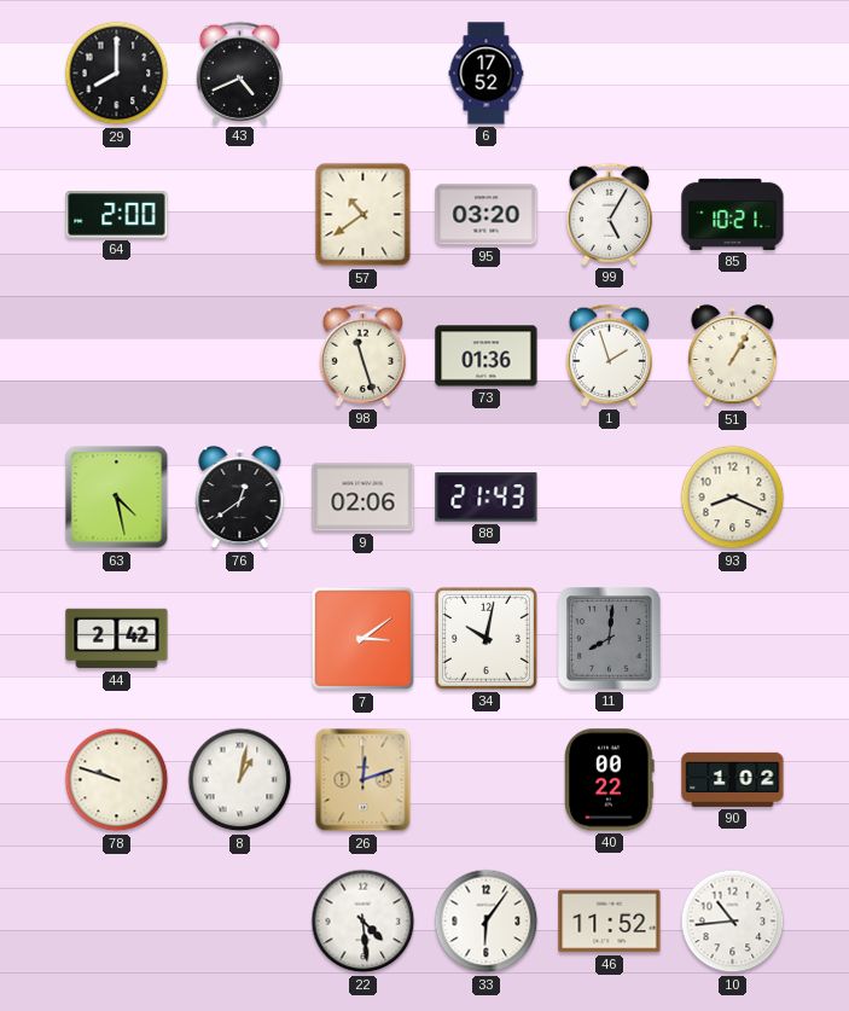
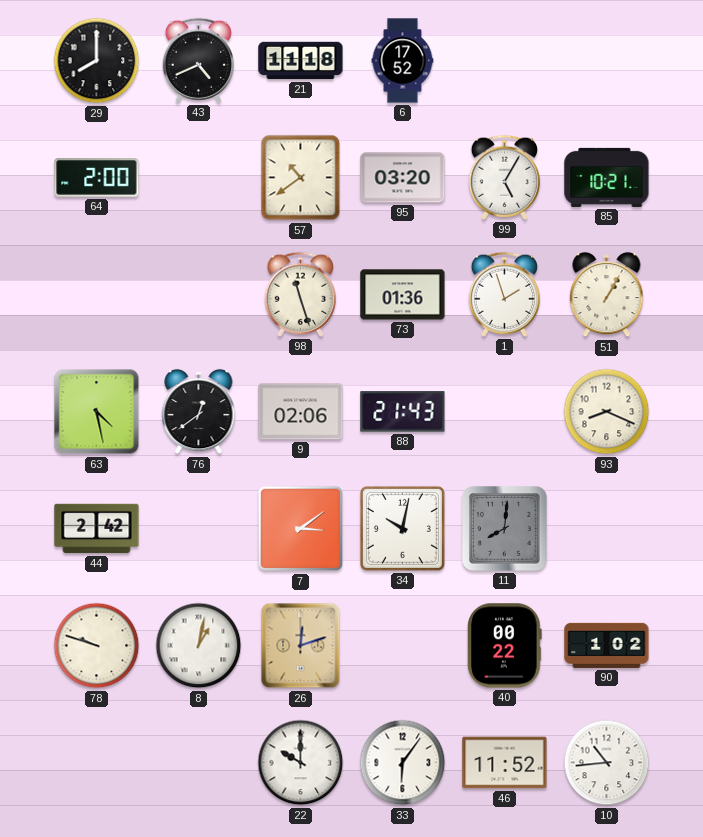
21: none -> 11:18 (301, 61)
22: 4:29 -> 10:00 (301, 763)
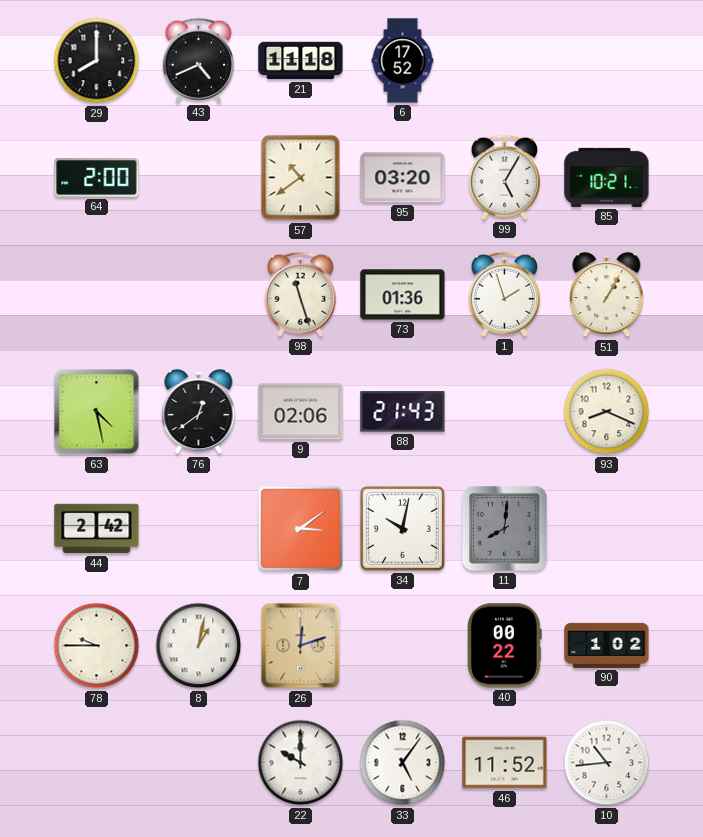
78: 9:48 -> 9:45 (97, 646)
33: 6:06 -> 5:06 (403, 763)
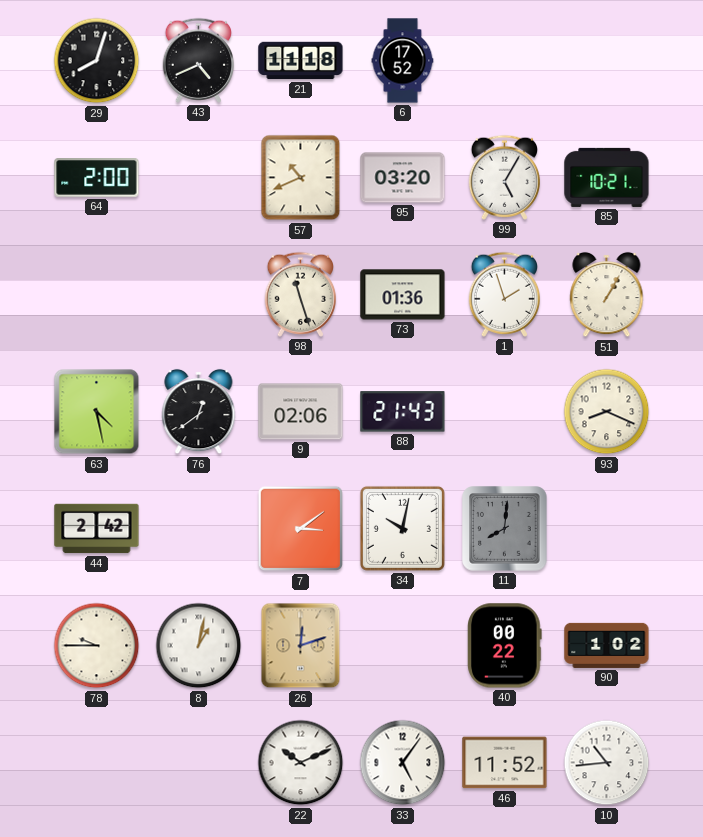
29: 8:00 -> 8:03 (97, 61)
57: 10:39 -> 10:41 (301, 178)
22: 10:00 -> 10:11 (301, 763)
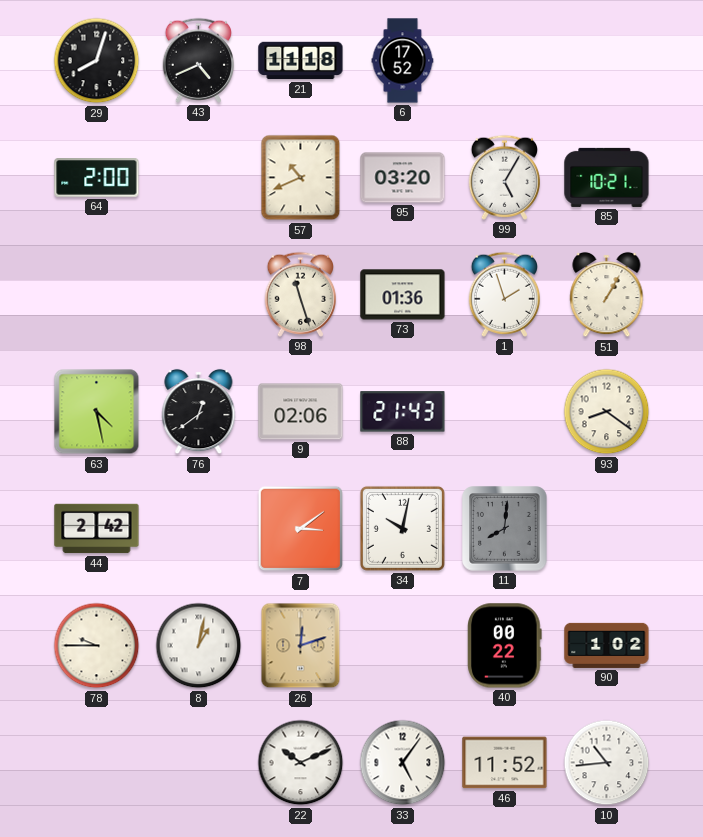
93: 8:19 -> 8:21 (607, 412)
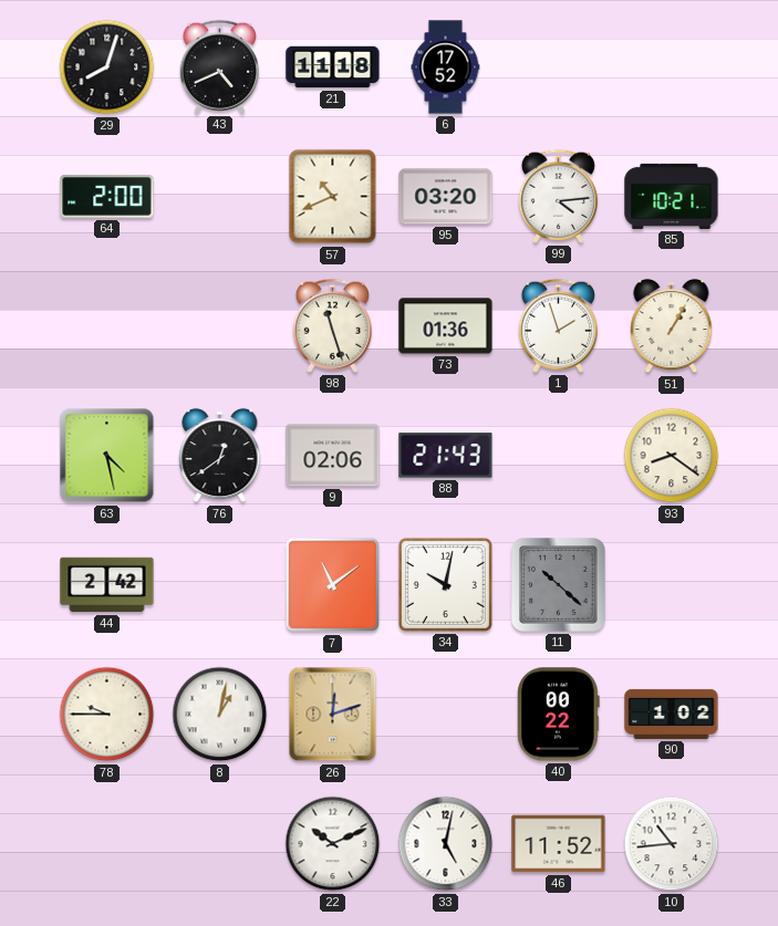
99: 5:05 -> 4:14 (558, 196)
7: 3:09 -> 11:09 (333, 585)
11: 8:01 -> 10:22 (559, 585)
33: 5:06 -> 5:02 (446, 844)
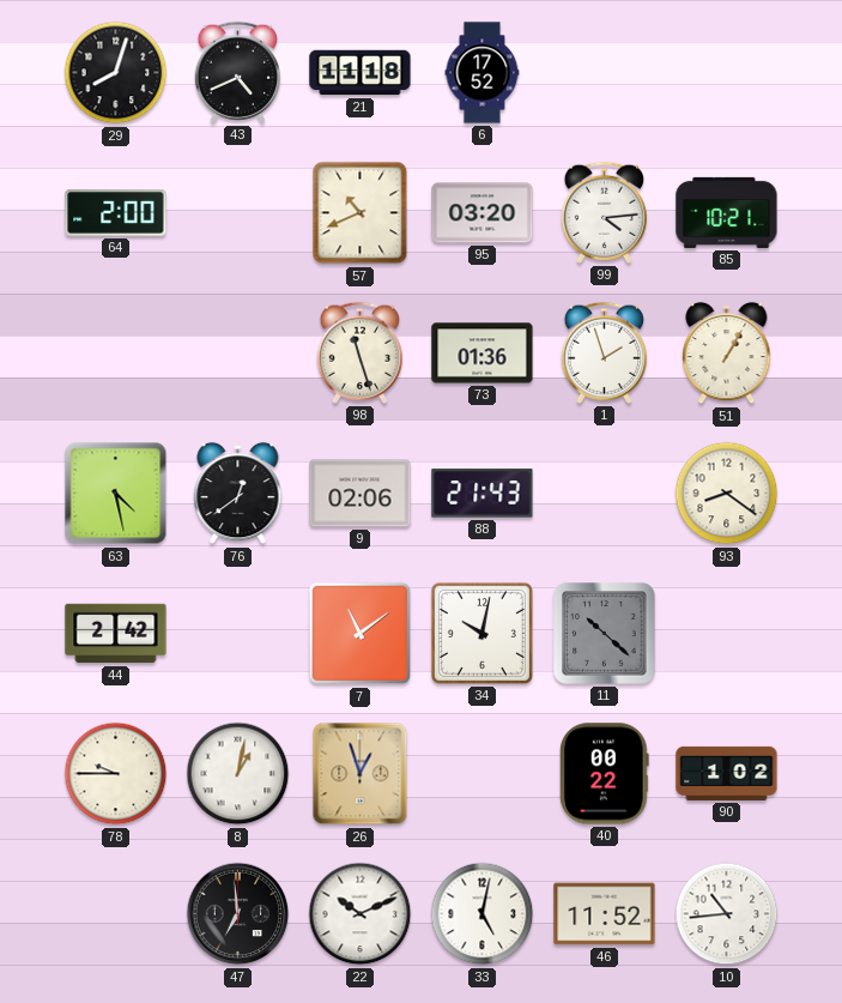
26: 12:12 -> 12:57 (361, 774)
47: none -> 6:59 (238, 914)
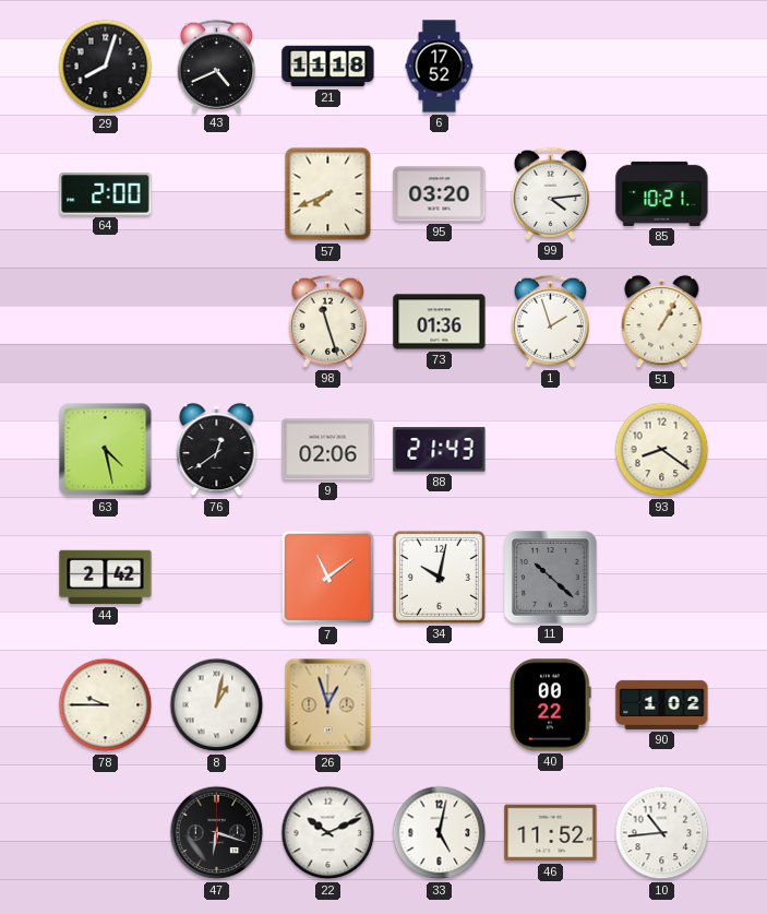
57: 10:41 -> 7:41 (328, 194)
47: 6:59 -> 6:18 (217, 833)
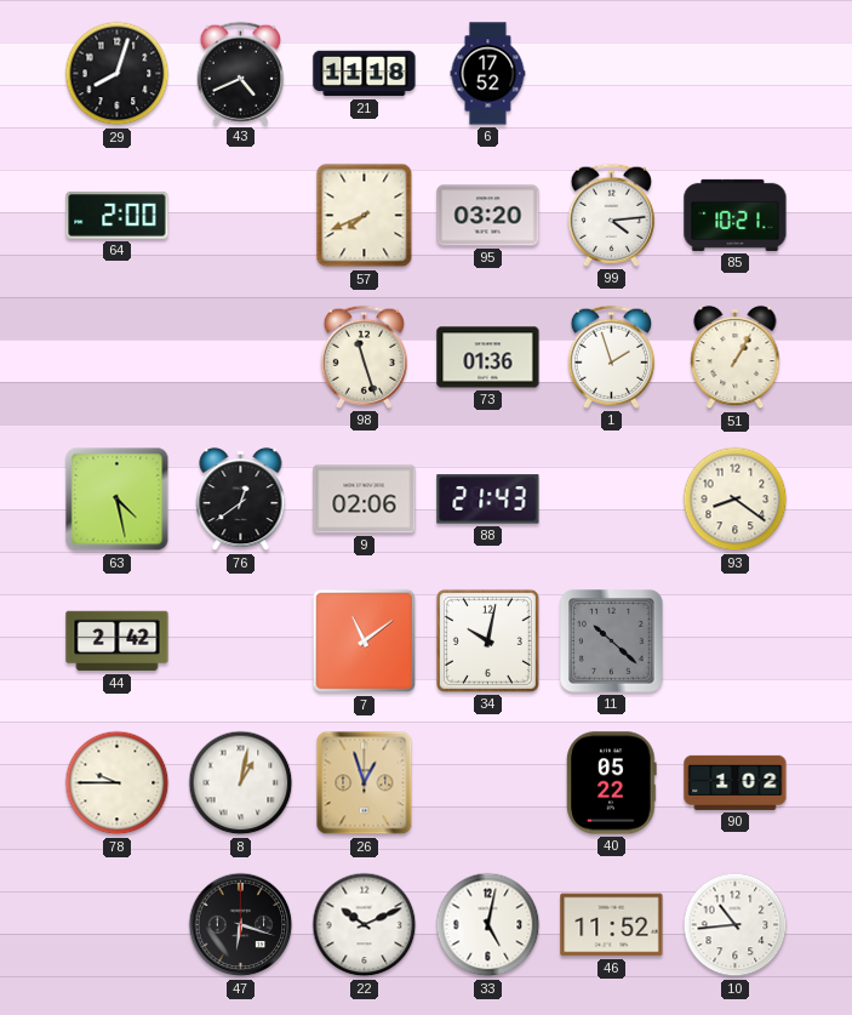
40: 00:22 -> 05:22 (612, 783)
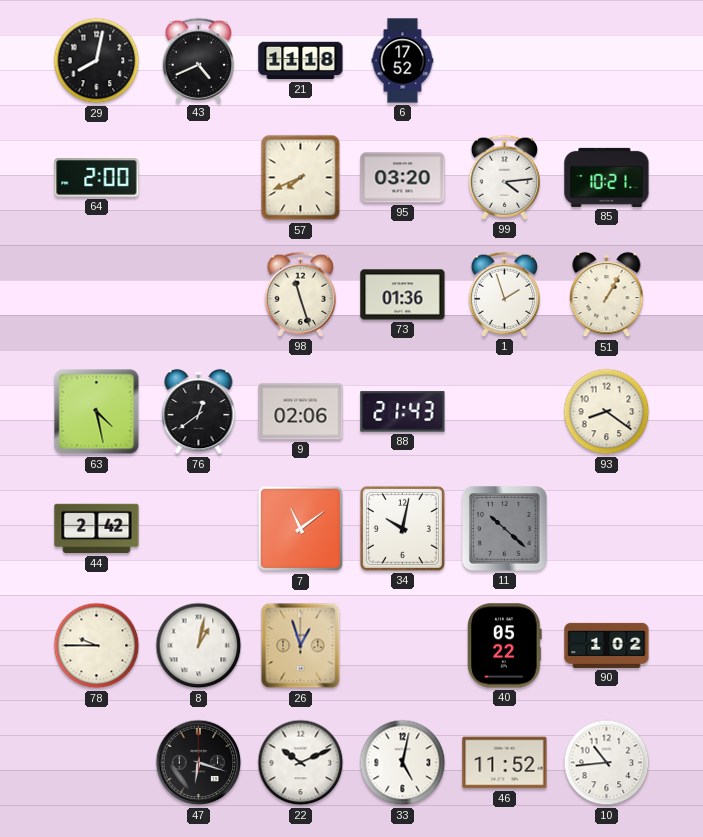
29: 8:03 -> 8:02 (97, 61)
